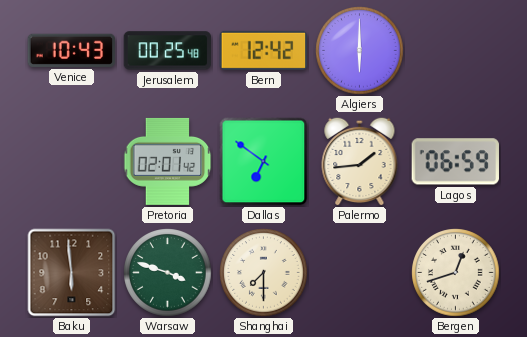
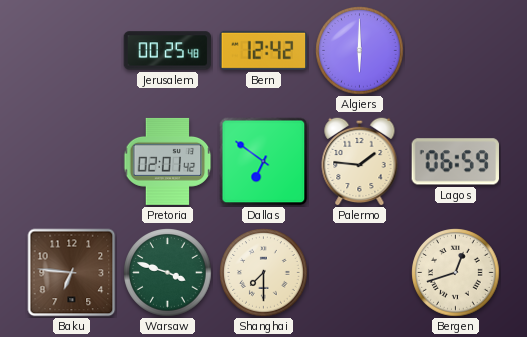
Venice: 10:43 -> none (72, 50)
Palermo: 1:44 -> 1:46 (360, 161)
Baku: 5:59 -> 6:46 (72, 273)
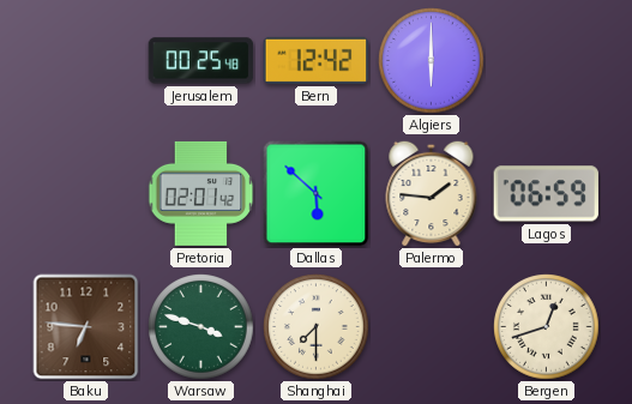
Dallas: 6:51 -> 5:52 (317, 194)
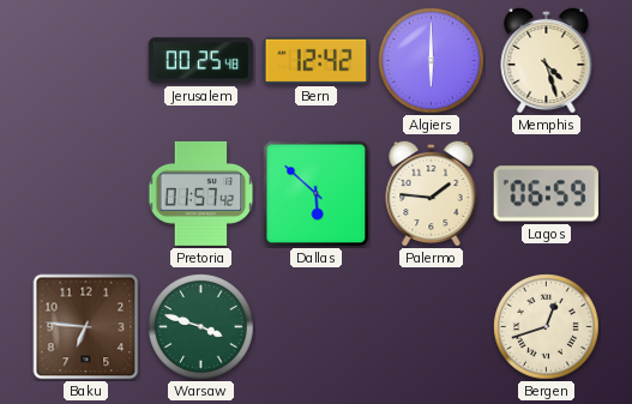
Memphis: none -> 4:27 (547, 60)
Pretoria: 02:01 -> 01:57 (201, 193)
Shanghai: 7:30 -> none (317, 327)
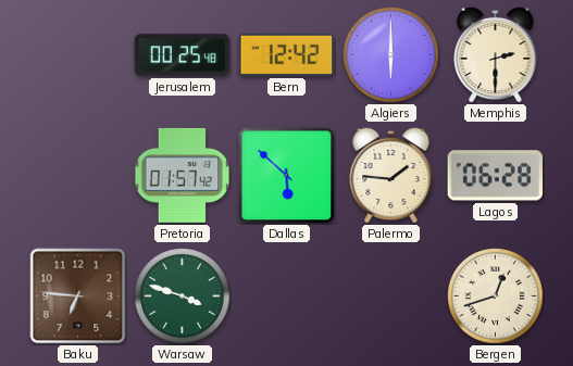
Memphis: 4:27 -> 2:30 (496, 54)
Lagos: 06:59 -> 06:28 (495, 176)
